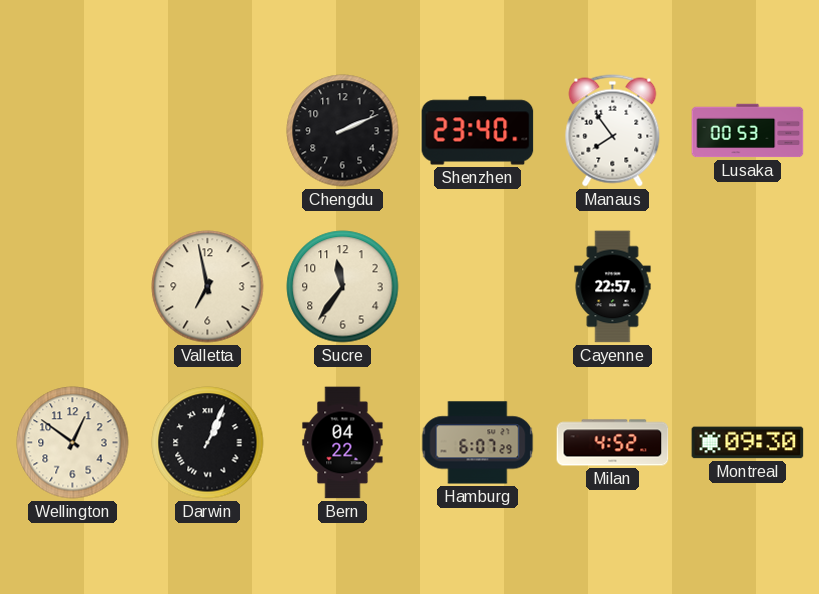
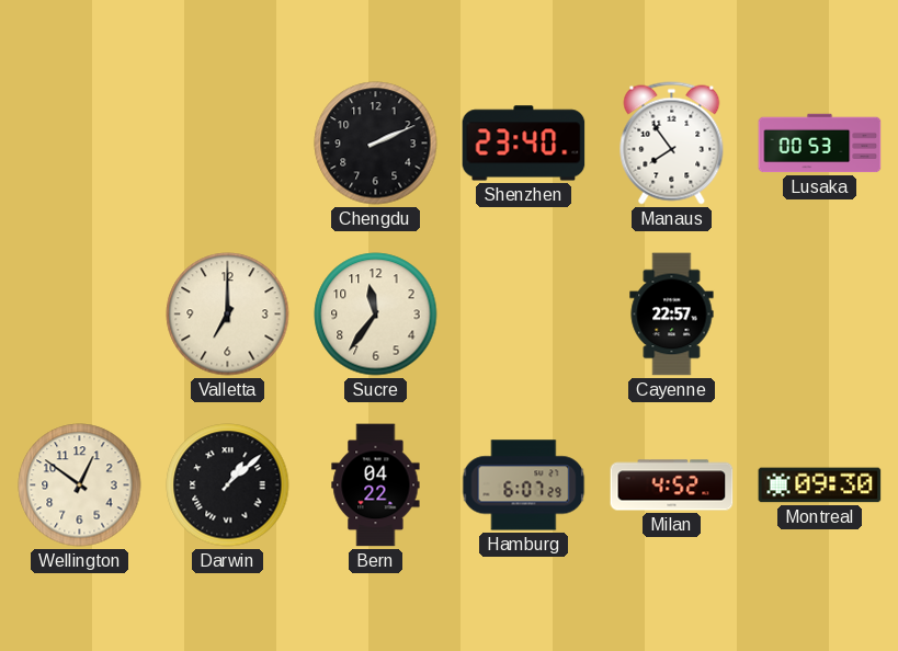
Valletta: 6:58 -> 7:00 (228, 315)
Darwin: 1:04 -> 1:08 (228, 486)
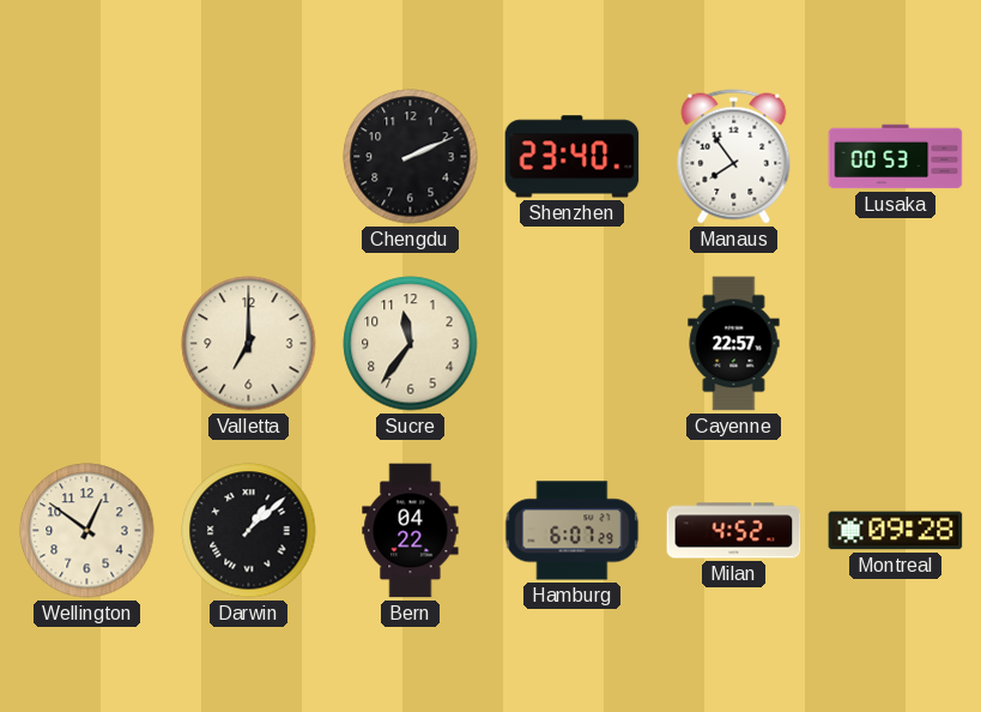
Montreal: 09:30 -> 09:28 (896, 531)
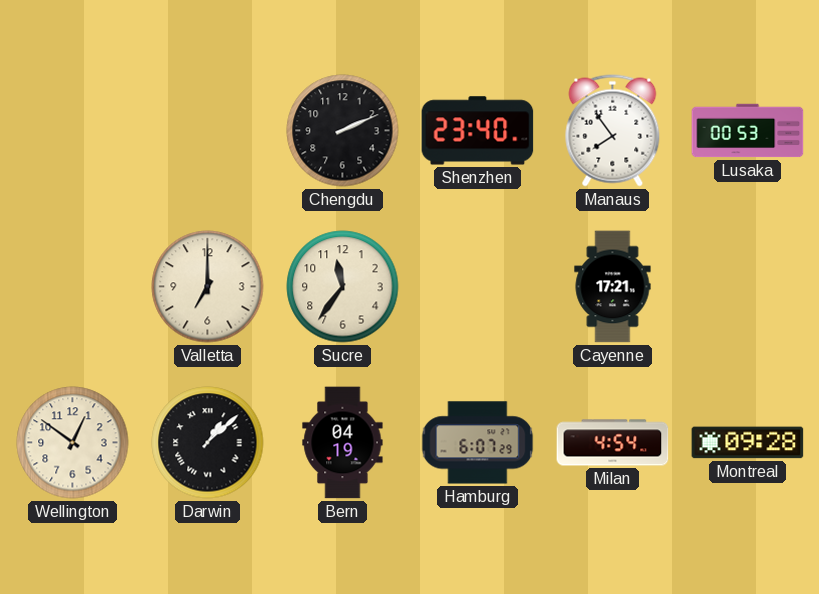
Cayenne: 22:57 -> 17:21 (613, 287)
Bern: 04:22 -> 04:19 (343, 443)
Milan: 4:52 -> 4:54 (613, 443)
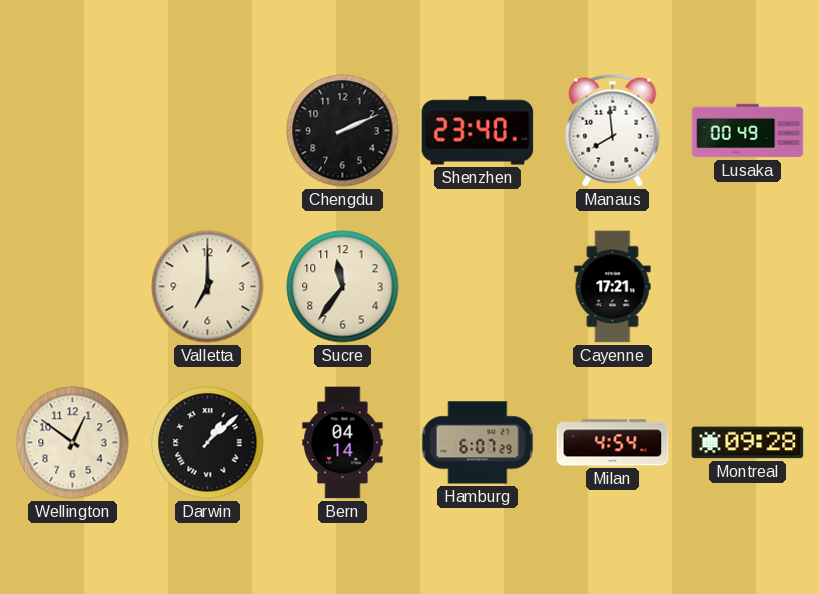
Manaus: 7:54 -> 7:59 (613, 131)
Lusaka: 00:53 -> 00:49 (748, 131)
Bern: 04:19 -> 04:14 (343, 443)
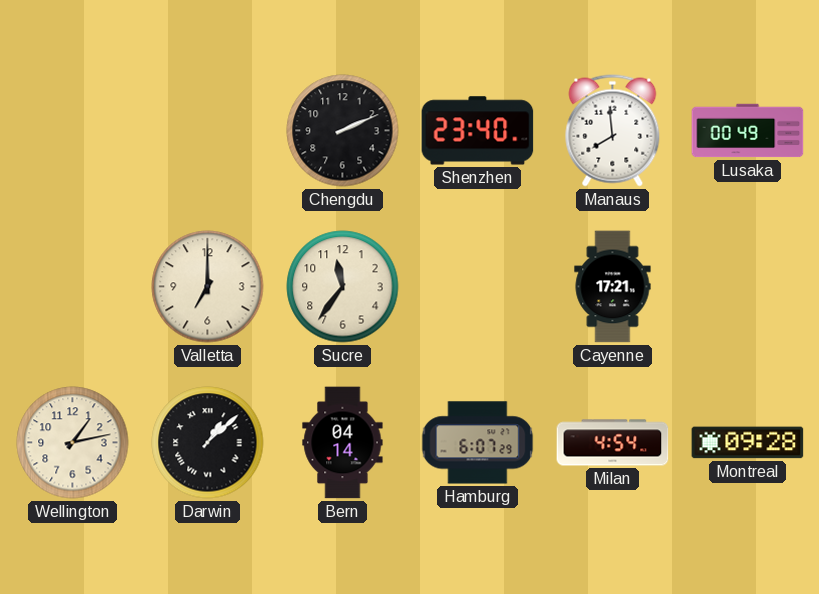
Wellington: 12:51 -> 1:13 (73, 443)
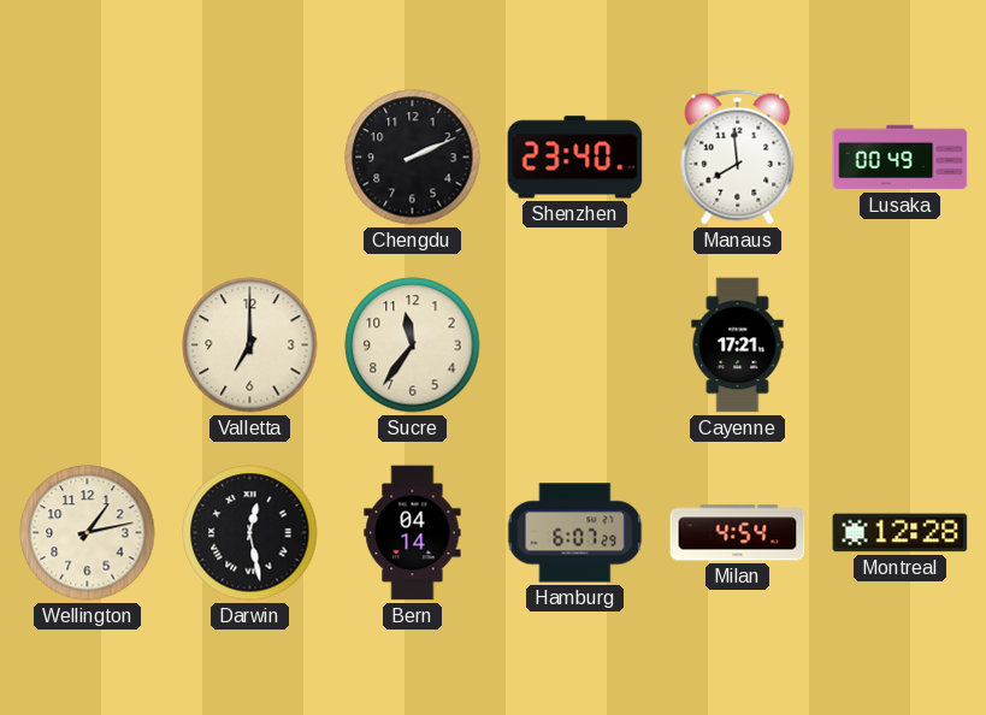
Darwin: 1:08 -> 12:28 (250, 533)
Montreal: 09:28 -> 12:28 (901, 533)
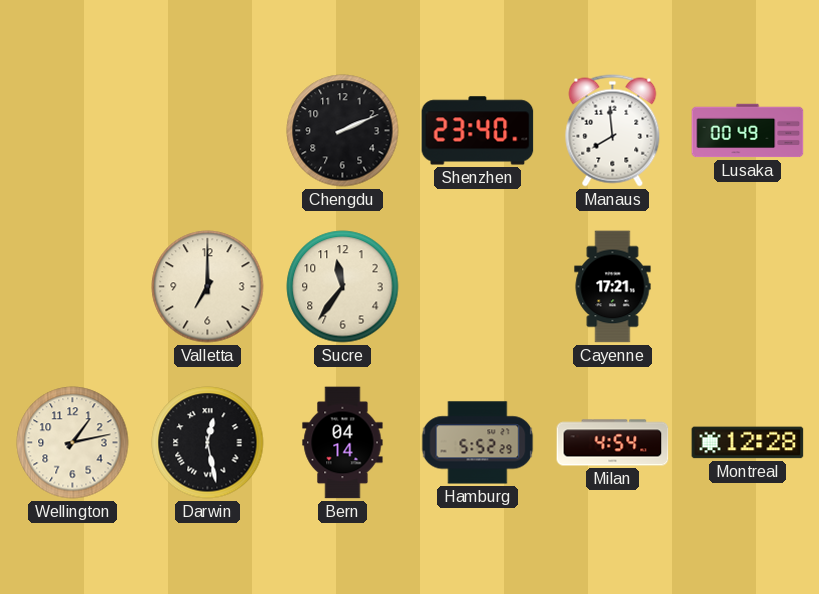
Hamburg: 6:07 -> 5:52 (478, 443)
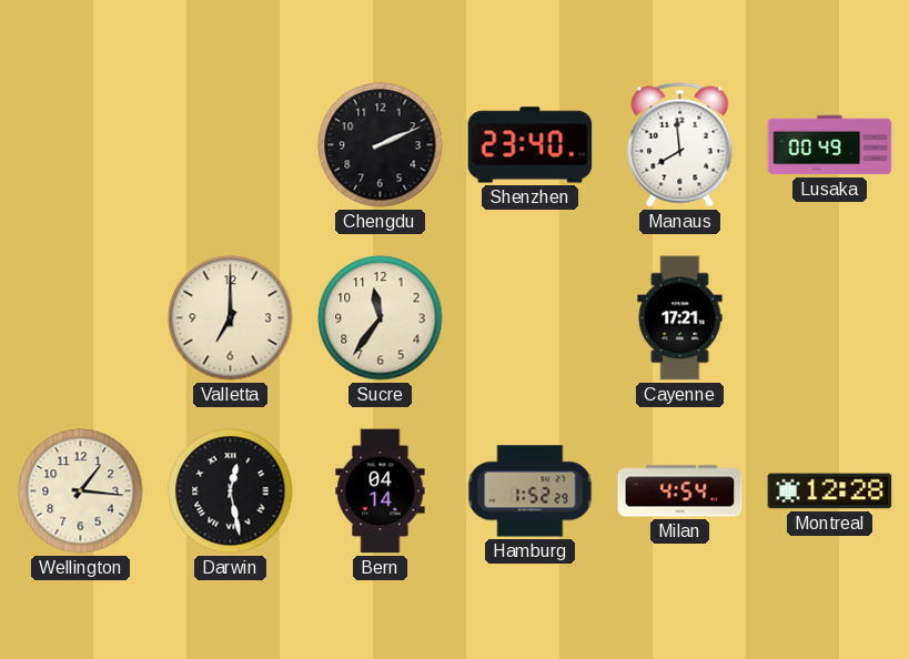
Wellington: 1:13 -> 1:16 (81, 491)
Hamburg: 5:52 -> 1:52 (531, 491)
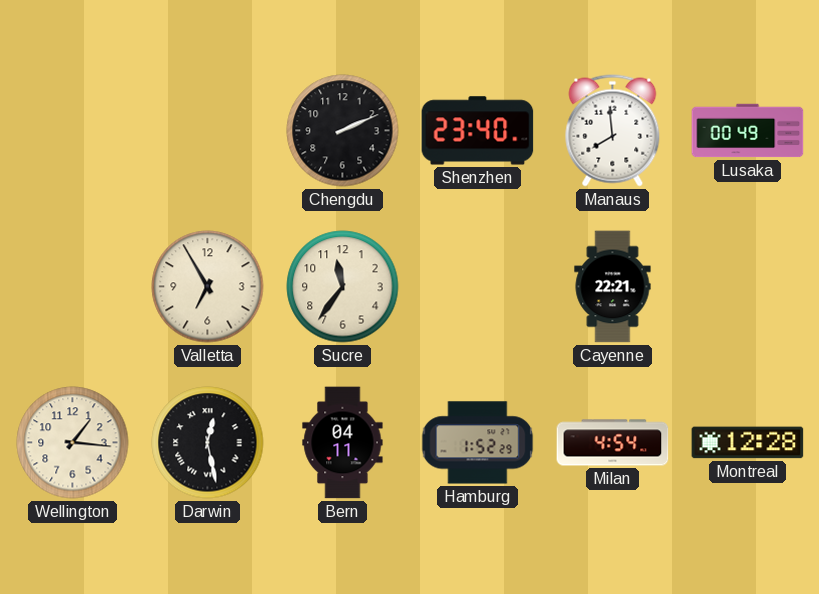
Valletta: 7:00 -> 6:55 (208, 287)
Cayenne: 17:21 -> 22:21 (613, 287)
Bern: 04:14 -> 04:11 (343, 443)
